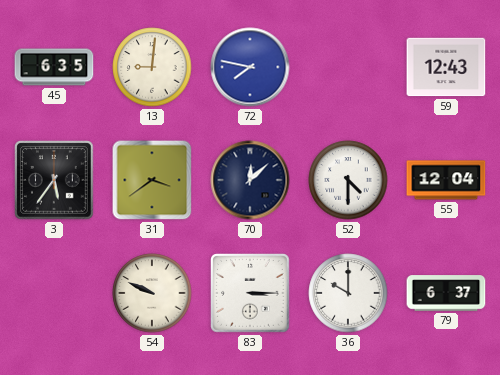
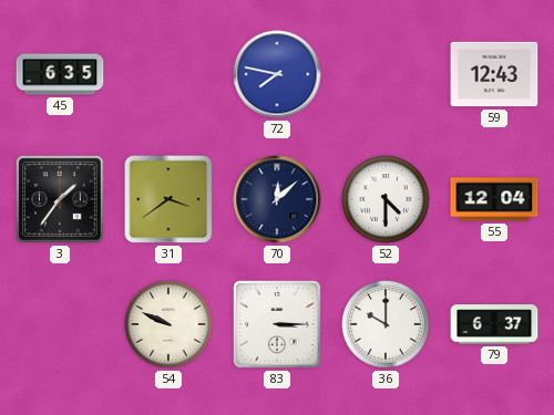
13: 9:01 -> none (152, 67)
3: 5:36 -> 1:36 (60, 199)
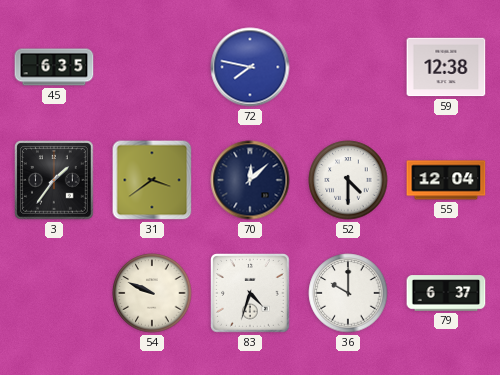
59: 12:43 -> 12:38 (446, 67)
83: 3:15 -> 4:33 (250, 293)
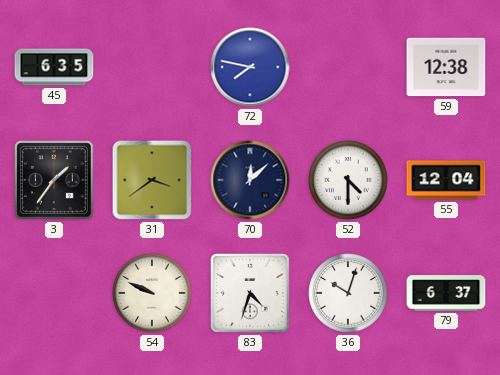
36: 10:00 -> 10:03 (348, 293)
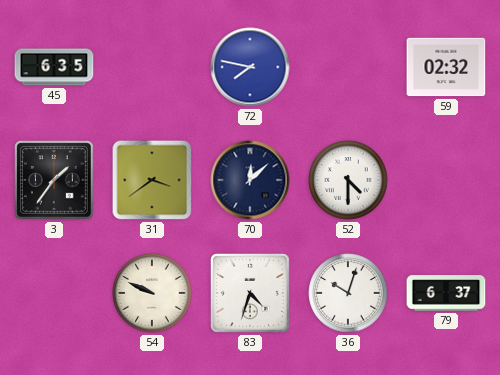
59: 12:38 -> 02:32 (446, 67)
55: 12:04 -> none (446, 180)
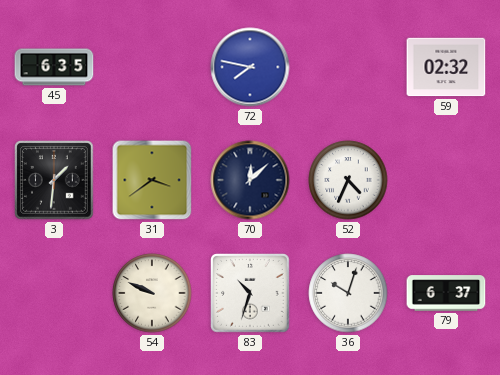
3: 1:36 -> 1:31 (54, 180)
52: 4:30 -> 4:34 (348, 180)
83: 4:33 -> 10:33 (250, 293)
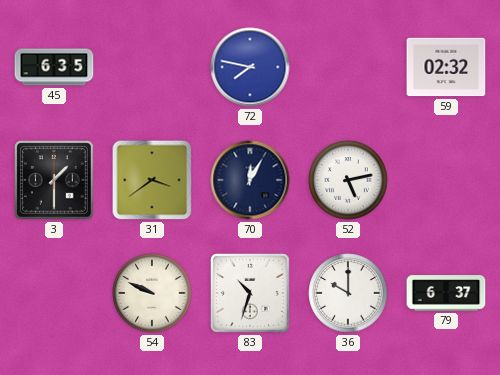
3: 1:31 -> 1:30 (54, 180)
70: 12:08 -> 12:05 (250, 180)
52: 4:34 -> 5:13 (348, 180)
36: 10:03 -> 10:00 (348, 293)
